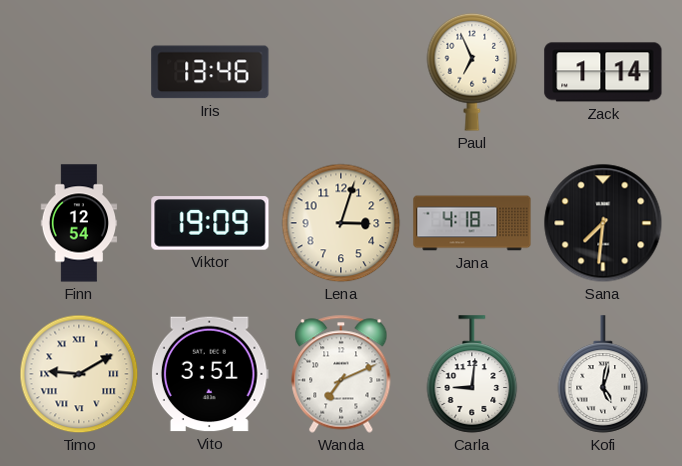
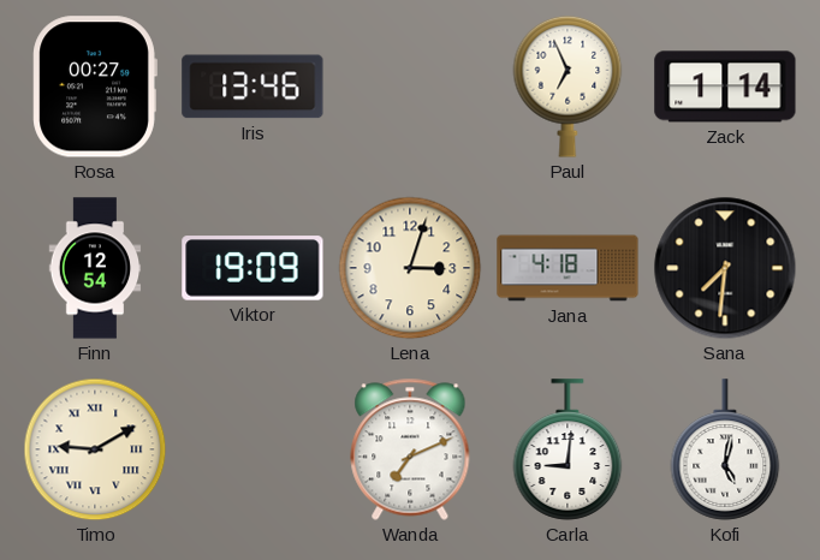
Rosa: none -> 00:27 (95, 87)
Vito: 3:51 -> none (210, 374)
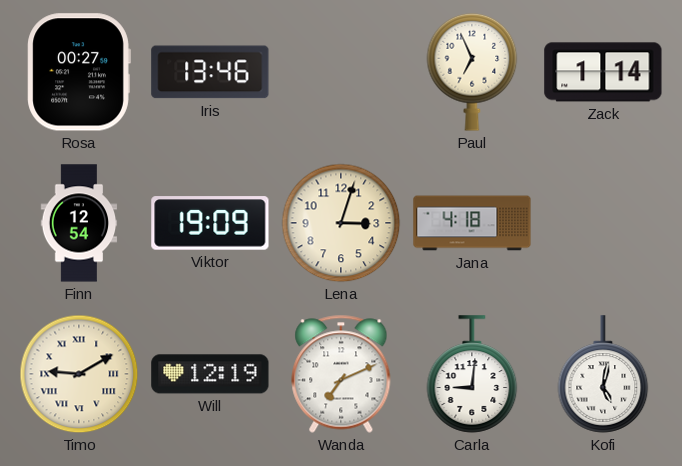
Sana: 7:31 -> none (725, 268)
Will: none -> 12:19 (210, 374)
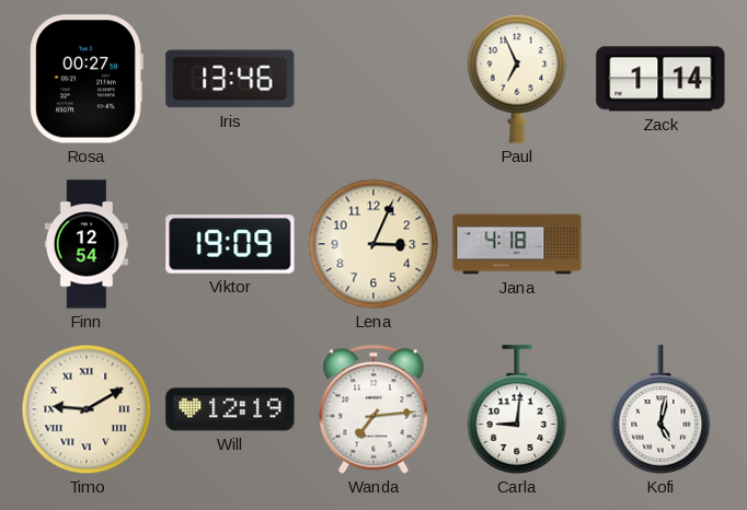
Lena: 3:03 -> 3:04 (373, 244)
Wanda: 7:11 -> 7:14 (373, 409)
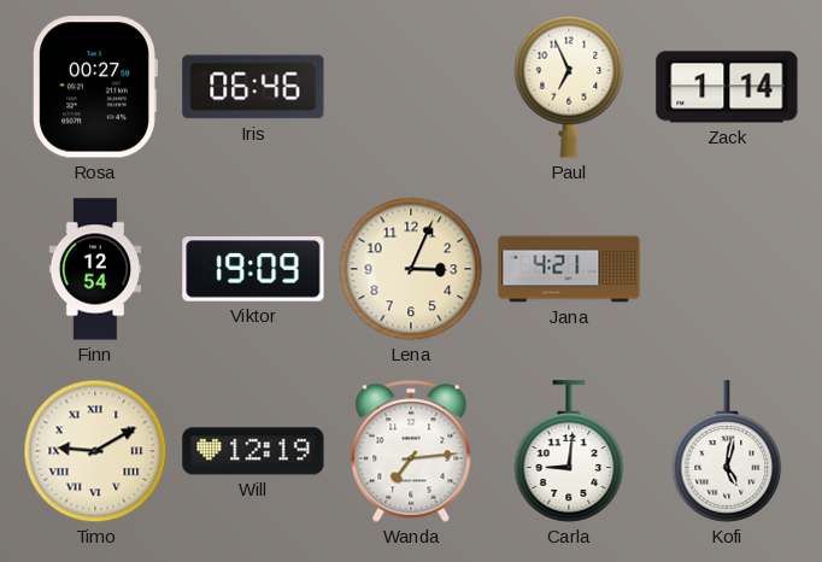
Iris: 13:46 -> 06:46 (253, 87)
Jana: 4:18 -> 4:21 (569, 269)
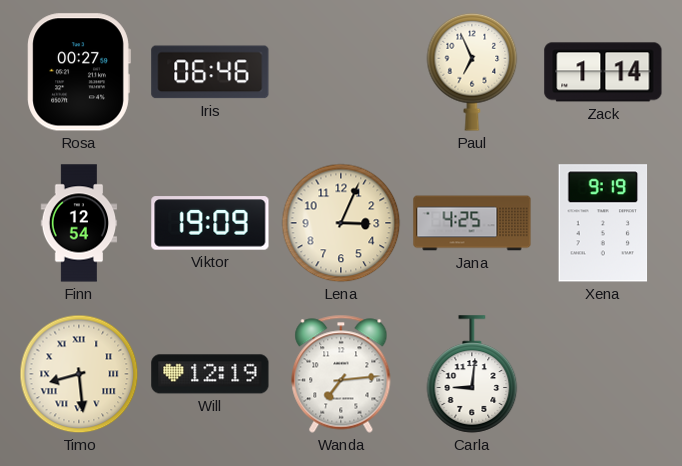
Jana: 4:21 -> 4:25 (472, 223)
Xena: none -> 9:19 (603, 223)
Timo: 9:10 -> 8:29 (79, 374)
Kofi: 5:02 -> none (727, 451)
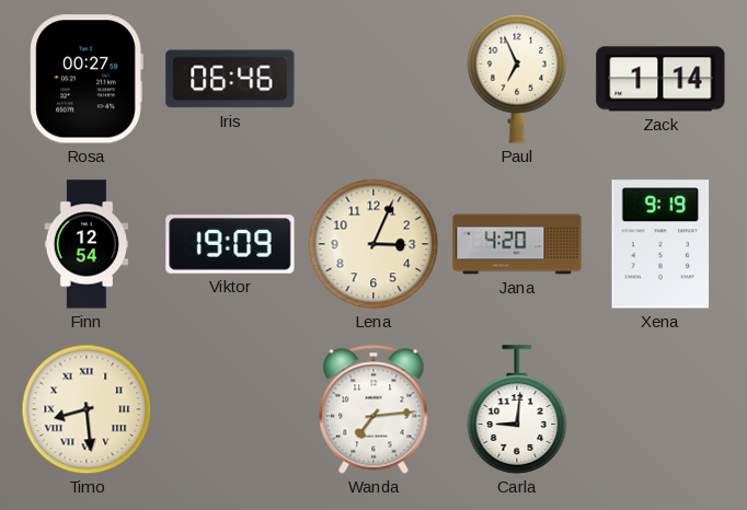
Jana: 4:25 -> 4:20 (517, 244)
Will: 12:19 -> none (210, 374)
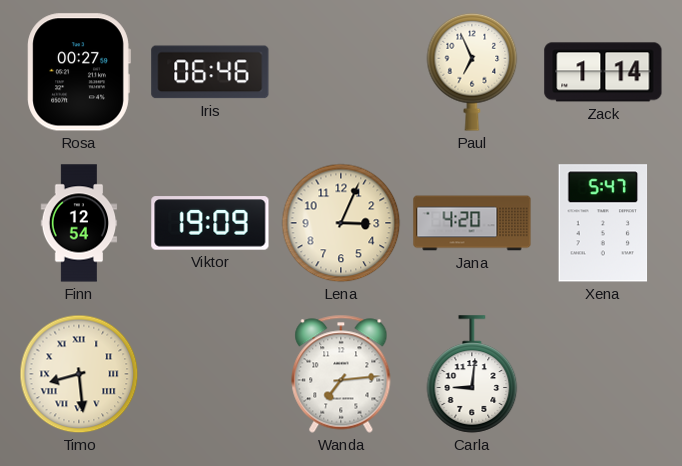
Xena: 9:19 -> 5:47 (603, 223)
